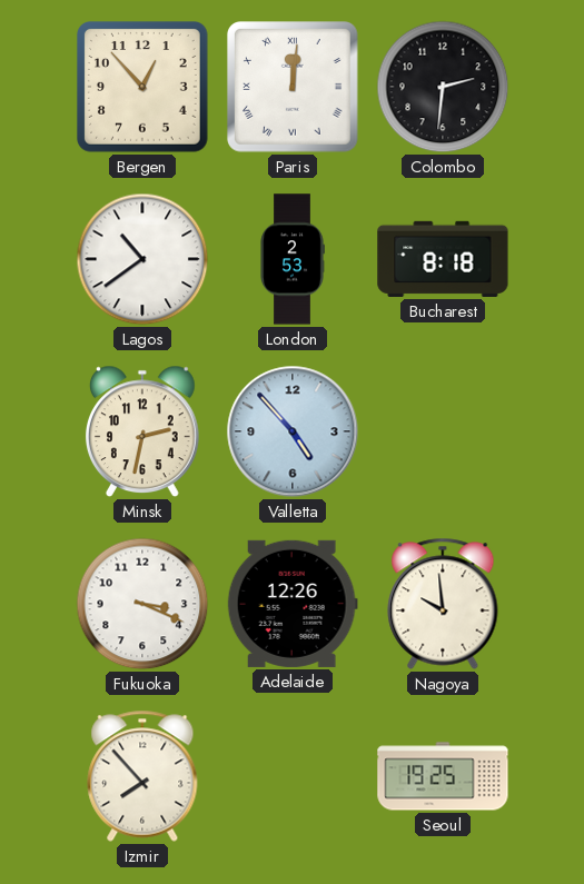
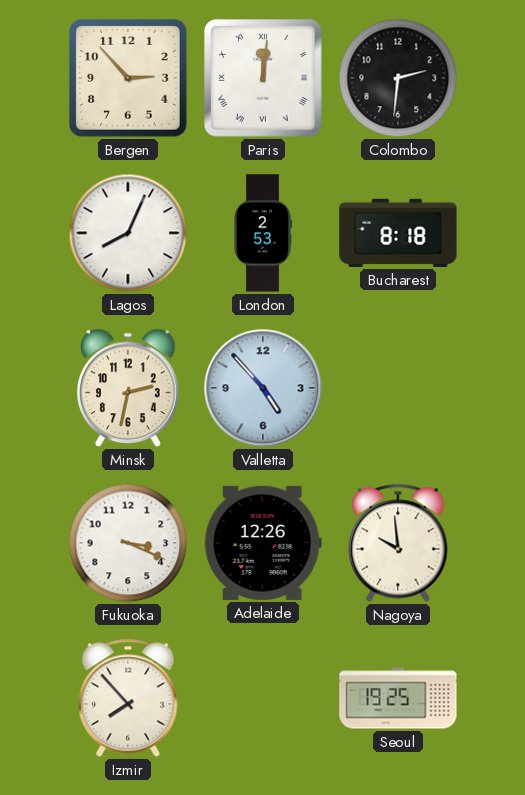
Bergen: 12:53 -> 2:53 (129, 79)
Lagos: 10:39 -> 8:04 (128, 233)
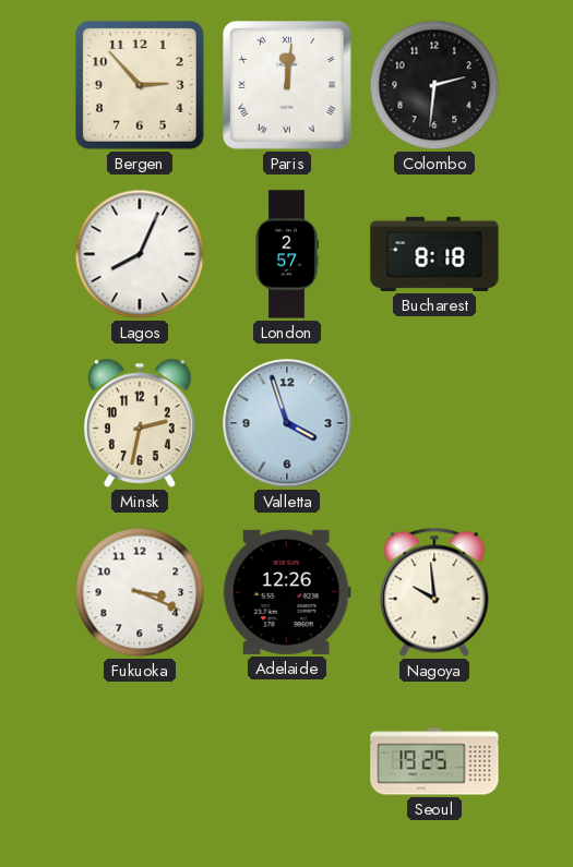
London: 2:53 -> 2:57 (287, 254)
Valletta: 4:53 -> 3:57 (287, 423)
Izmir: 7:53 -> none (128, 698)
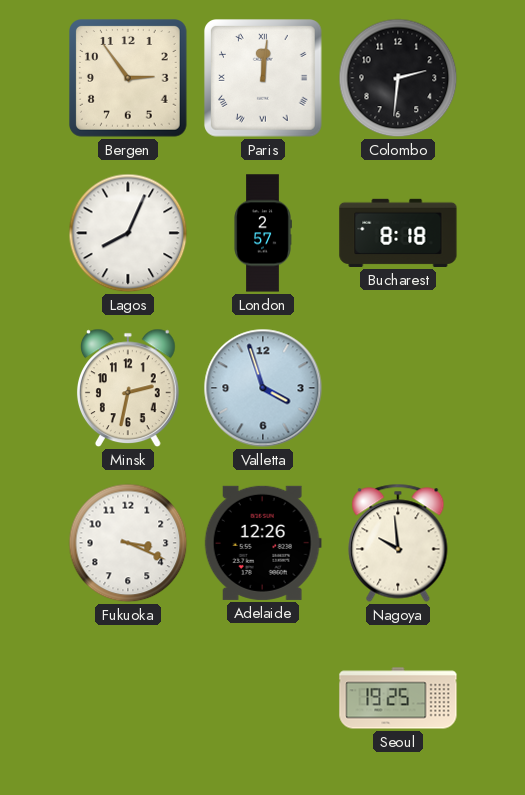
Bergen: 2:53 -> 2:54 (129, 79)
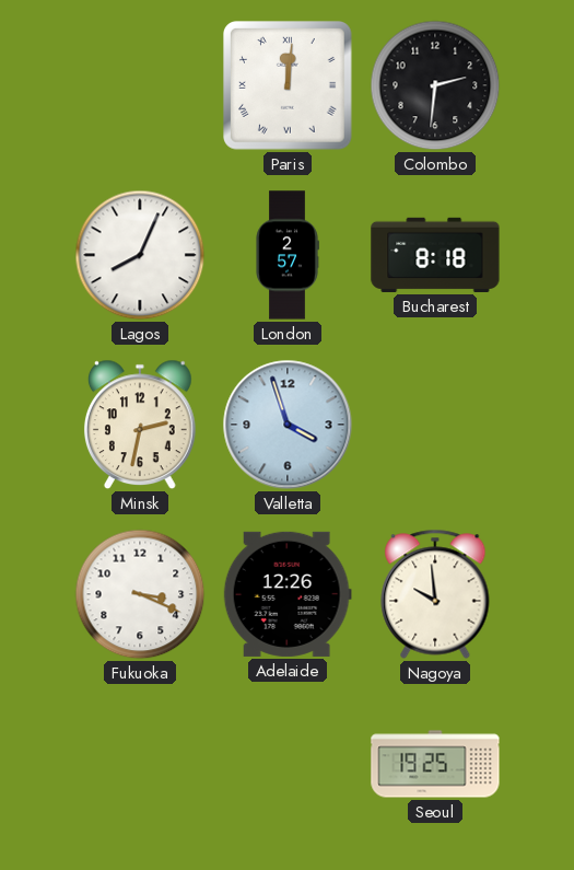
Bergen: 2:54 -> none (129, 79)
